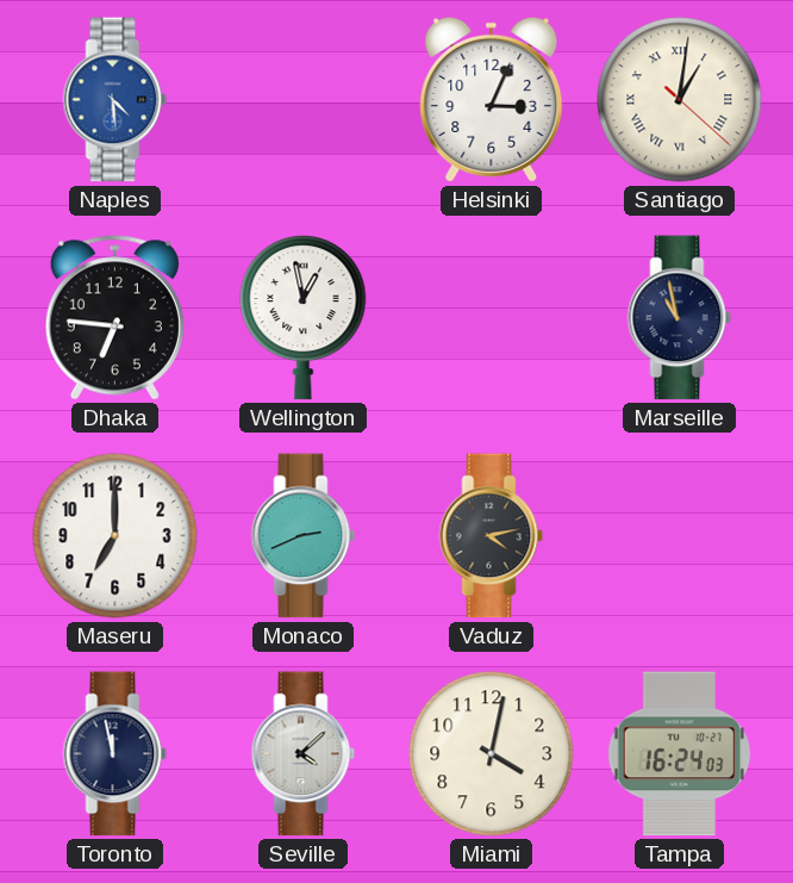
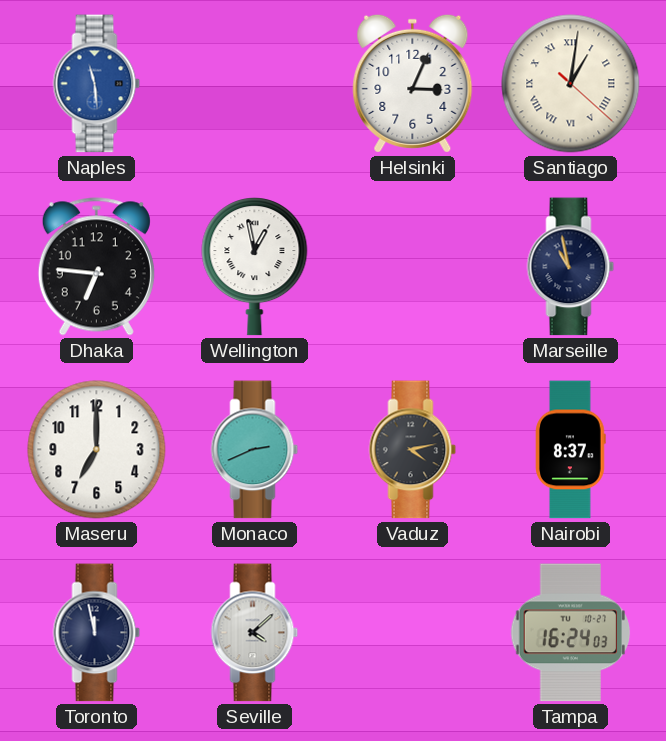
Naples: 4:29 -> 11:29 (97, 84)
Nairobi: none -> 8:37 (571, 450)
Miami: 4:02 -> none (492, 754)
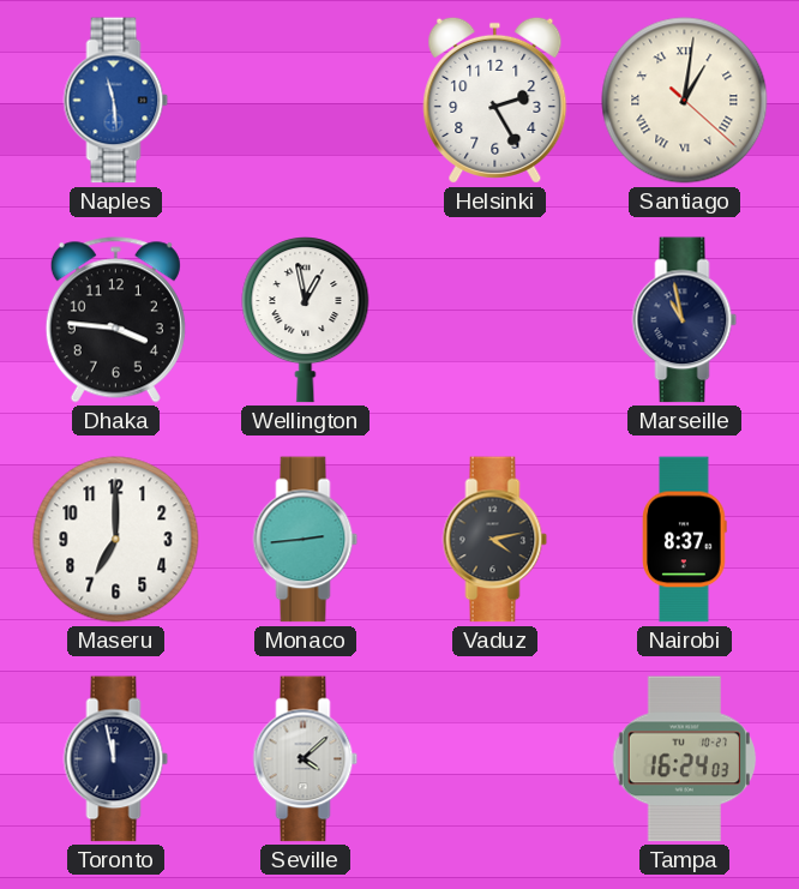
Helsinki: 3:04 -> 2:25 (495, 100)
Dhaka: 6:46 -> 3:46 (115, 320)
Monaco: 2:41 -> 2:44 (306, 540)
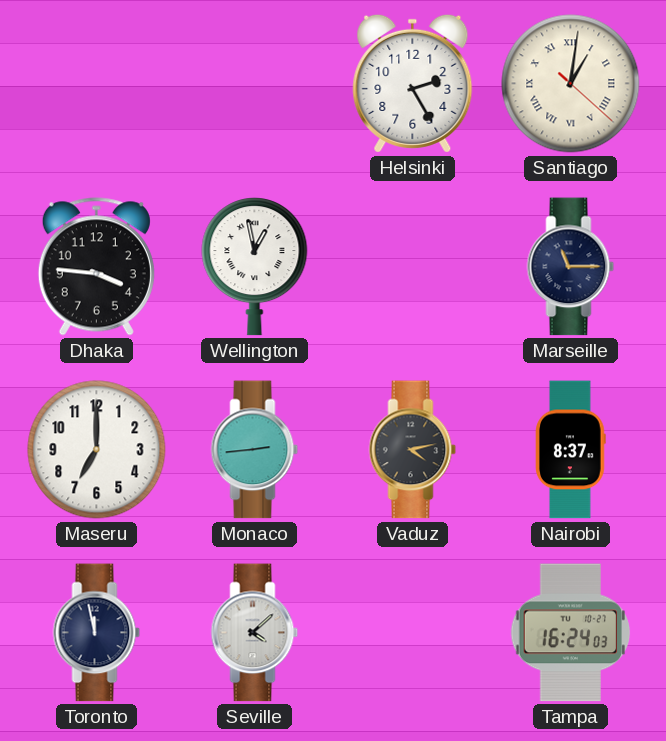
Naples: 11:29 -> none (116, 101)
Marseille: 10:58 -> 11:15 (571, 267)
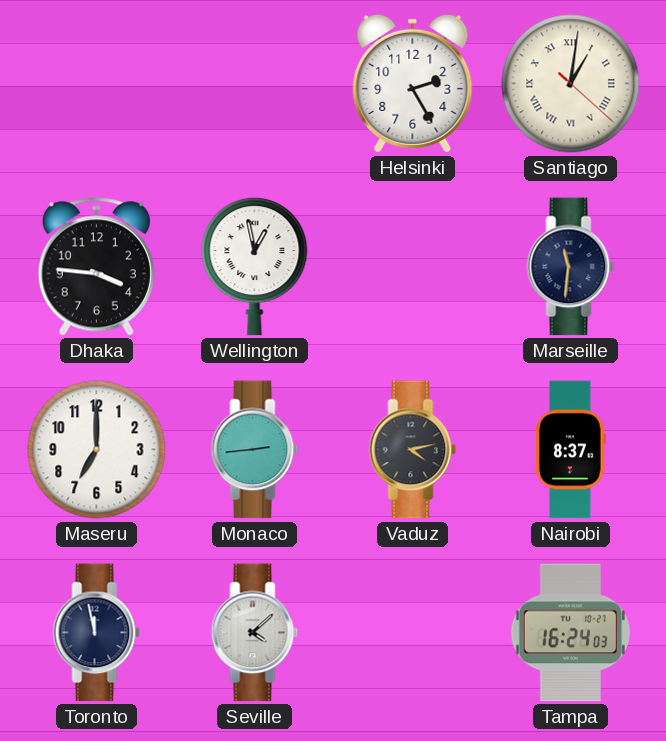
Marseille: 11:15 -> 11:31 (571, 267)
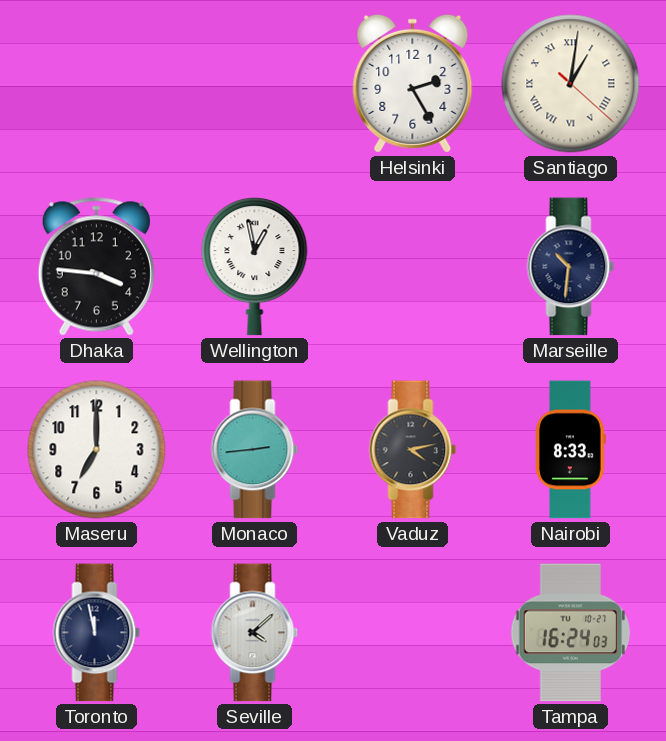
Marseille: 11:31 -> 10:31 (571, 267)
Nairobi: 8:37 -> 8:33 (571, 450)
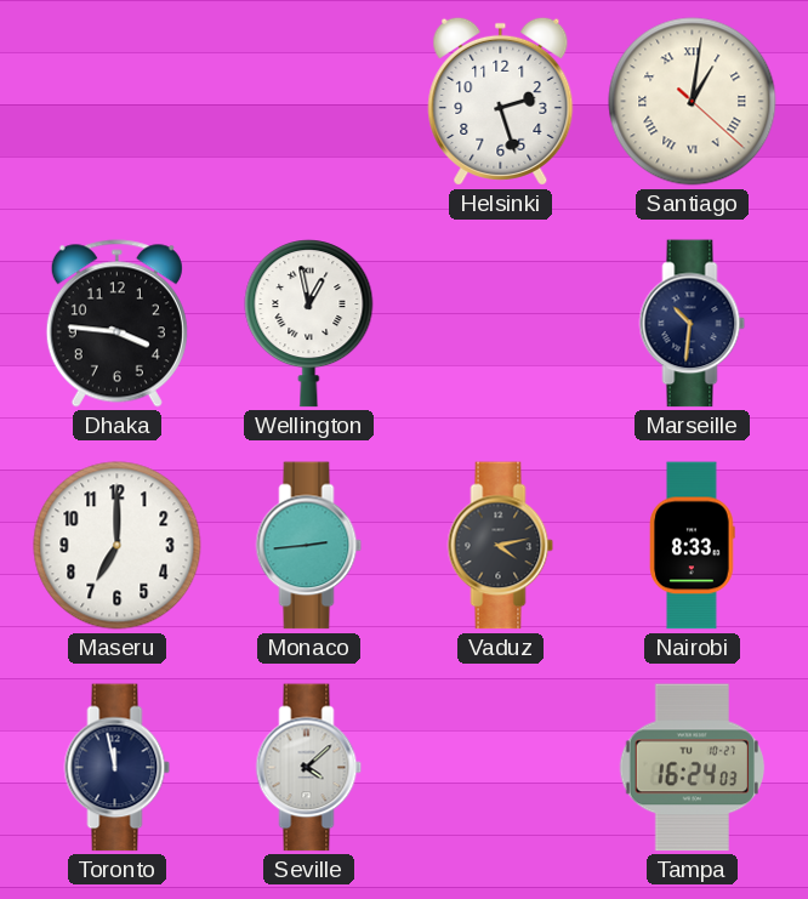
Helsinki: 2:25 -> 2:27 (501, 101)
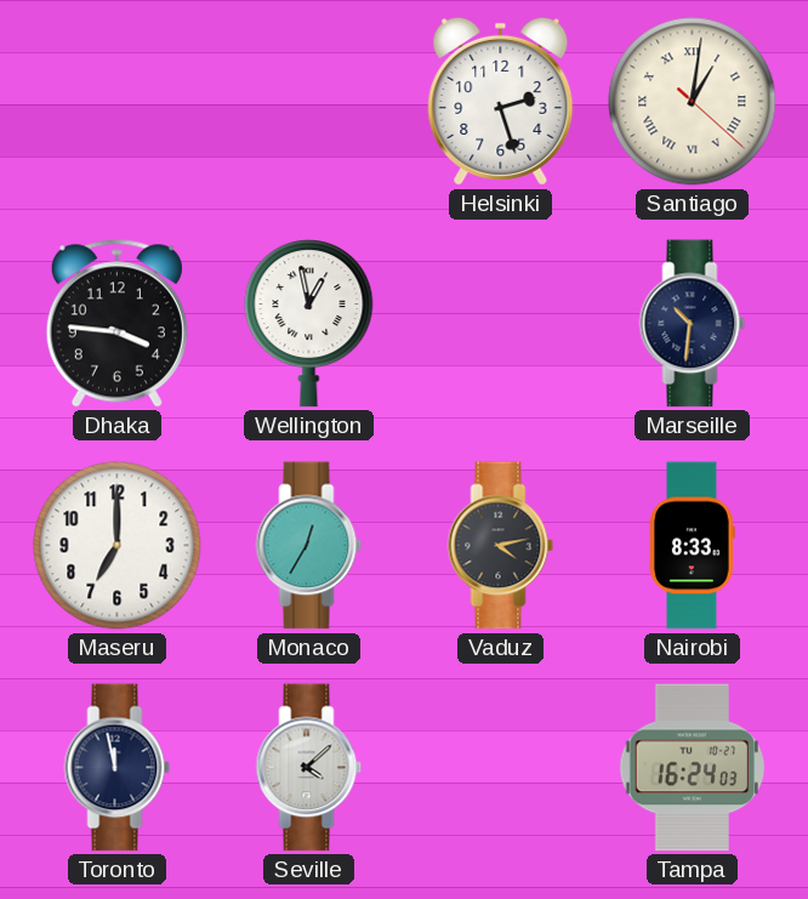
Monaco: 2:44 -> 12:35 (309, 546)
